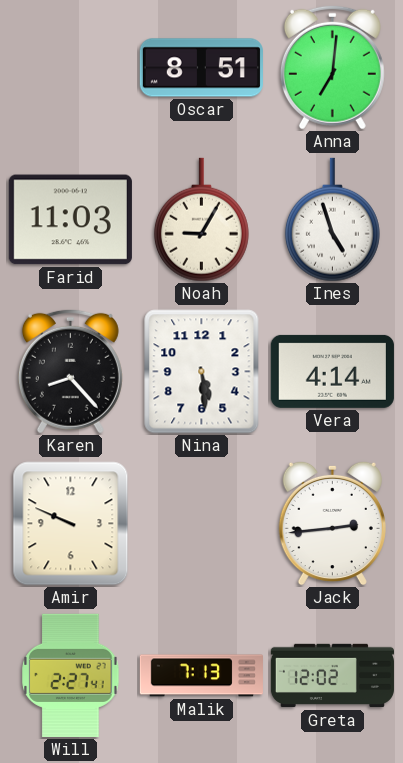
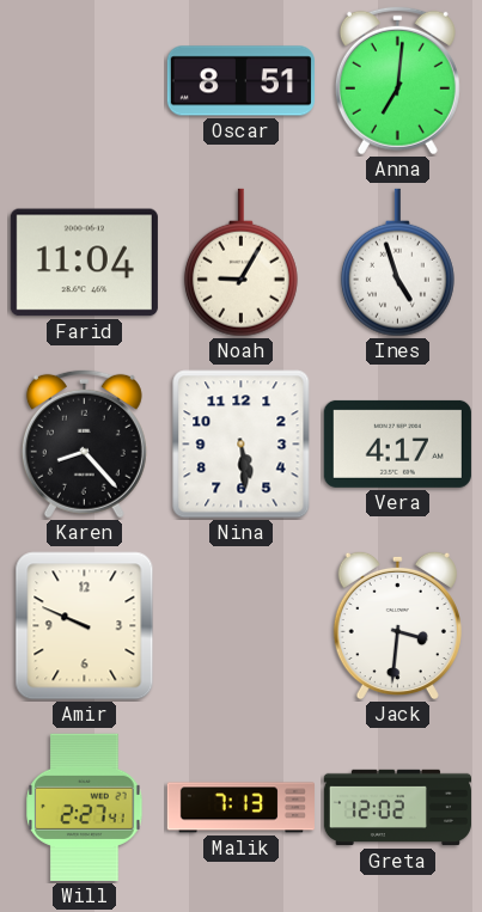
Farid: 11:03 -> 11:04 (84, 263)
Vera: 4:14 -> 4:17 (397, 443)
Jack: 2:44 -> 3:31 (397, 625)
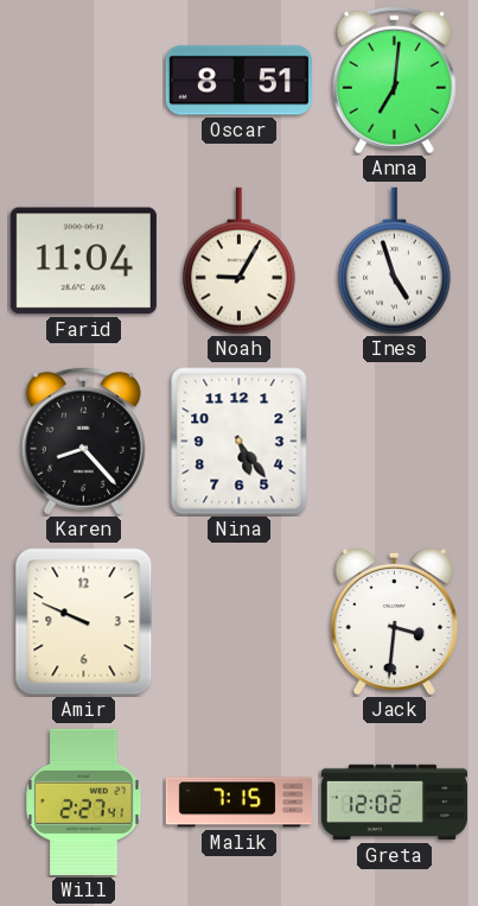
Nina: 5:29 -> 5:24 (240, 442)
Vera: 4:17 -> none (397, 443)
Malik: 7:13 -> 7:15 (238, 803)
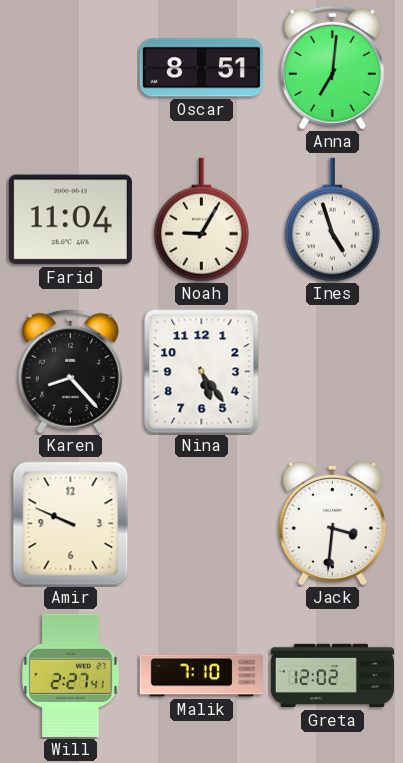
Malik: 7:15 -> 7:10 (201, 676)
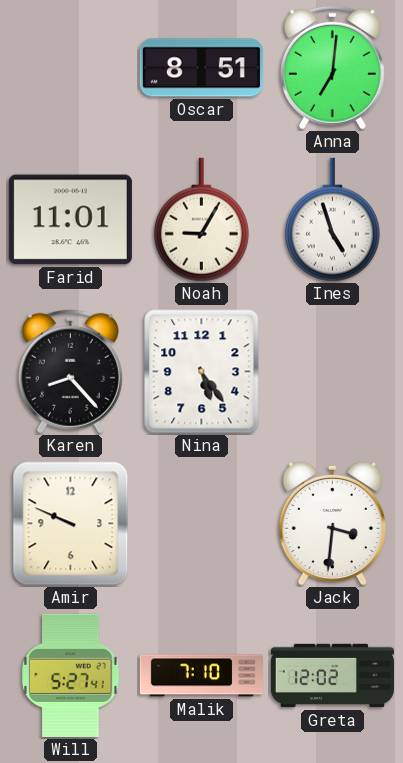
Farid: 11:04 -> 11:01 (70, 220)
Will: 2:27 -> 5:27 (71, 675)
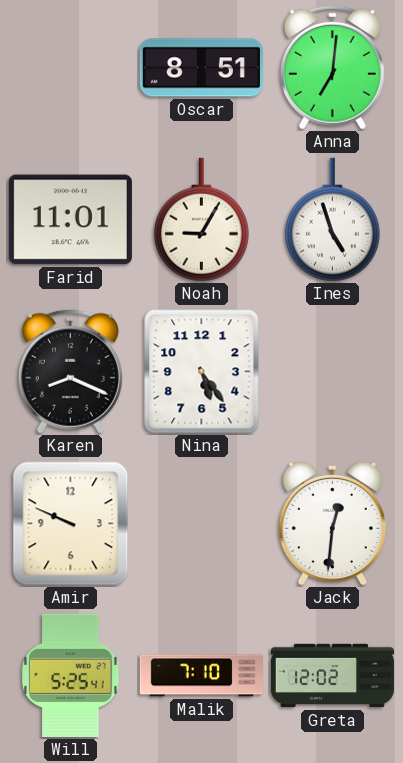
Karen: 8:23 -> 8:19 (70, 371)
Jack: 3:31 -> 12:31 (332, 523)
Will: 5:27 -> 5:25 (71, 675)
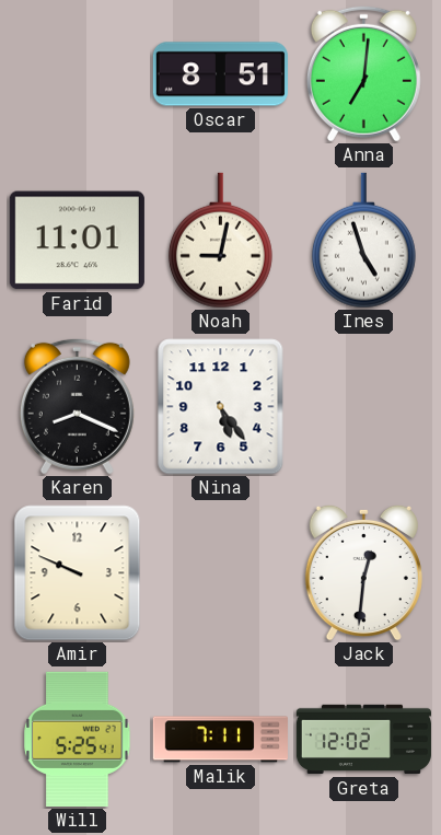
Noah: 9:05 -> 9:02 (220, 241)
Malik: 7:10 -> 7:11 (220, 740)
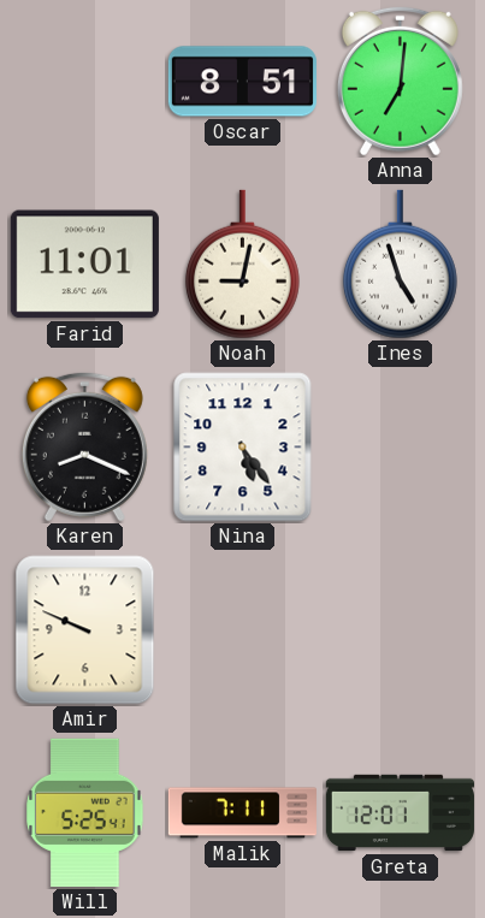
Jack: 12:31 -> none (363, 572)
Greta: 12:02 -> 12:01 (400, 813)
